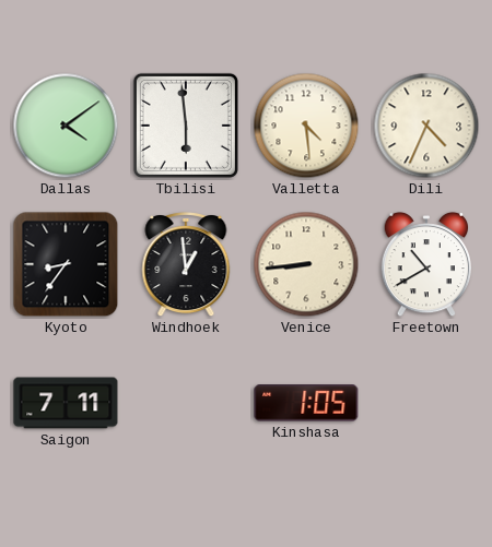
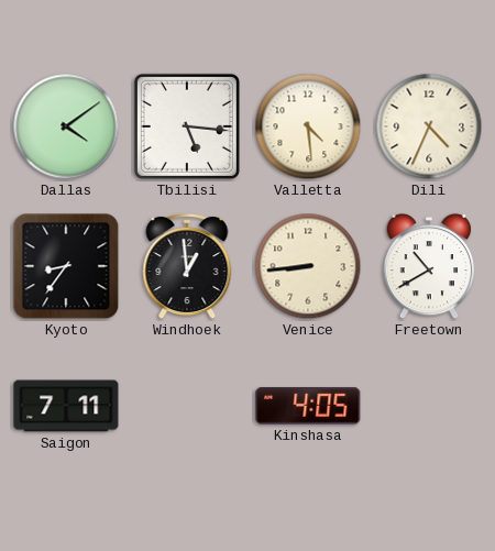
Tbilisi: 5:59 -> 5:16 (187, 126)
Kinshasa: 1:05 -> 4:05 (308, 406)
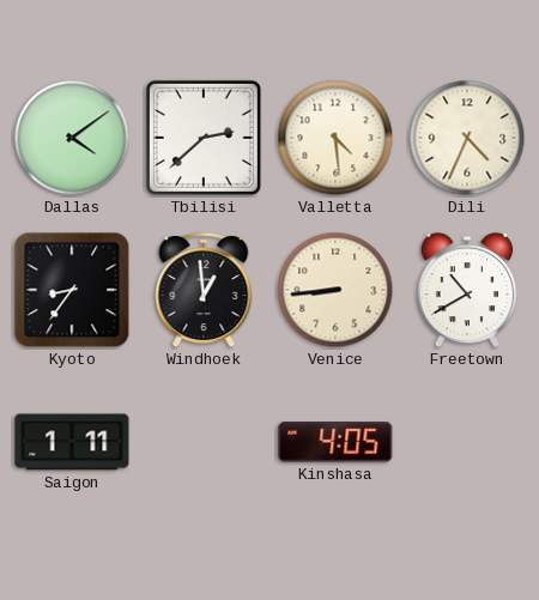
Tbilisi: 5:16 -> 2:38 (204, 138)
Saigon: 7:11 -> 1:11 (72, 442)
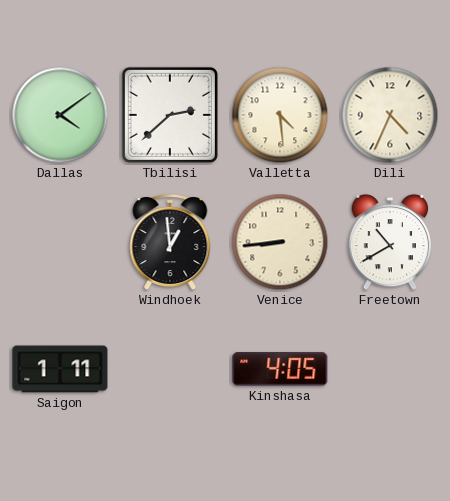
Kyoto: 8:36 -> none (72, 290)
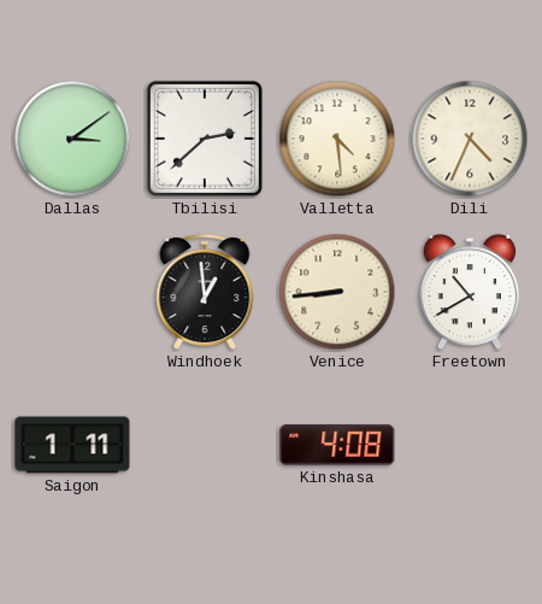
Dallas: 4:09 -> 3:09 (72, 139)
Kinshasa: 4:05 -> 4:08 (337, 445)
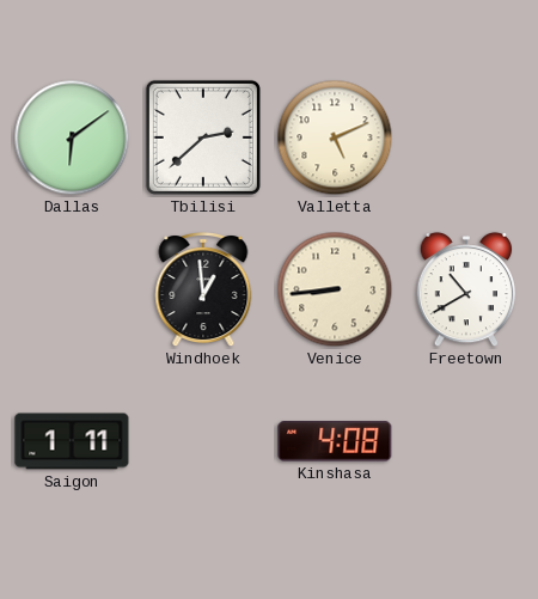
Dallas: 3:09 -> 6:09 (72, 137)
Valletta: 4:29 -> 5:11 (335, 137)
Dili: 4:34 -> none (470, 139)
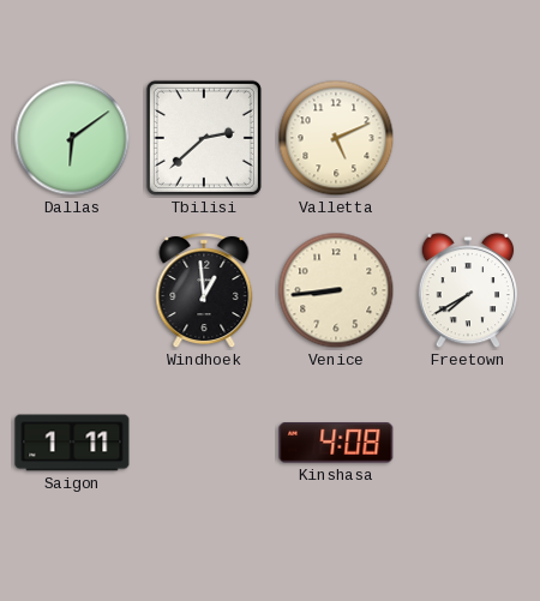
Freetown: 10:40 -> 7:40 (468, 290)
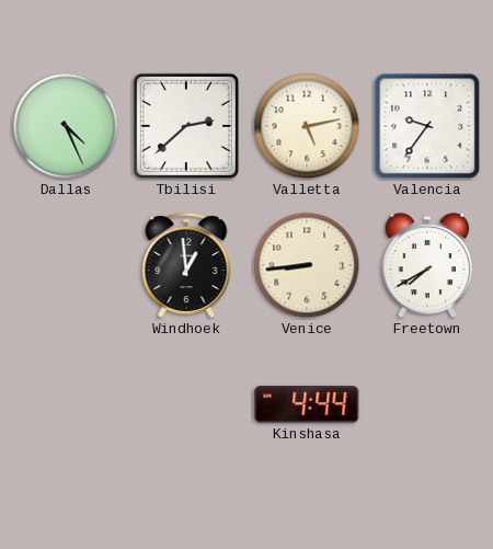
Dallas: 6:09 -> 4:26 (66, 126)
Valletta: 5:11 -> 5:13 (307, 126)
Valencia: none -> 9:36 (427, 126)
Saigon: 1:11 -> none (72, 443)
Kinshasa: 4:08 -> 4:44 (307, 404)
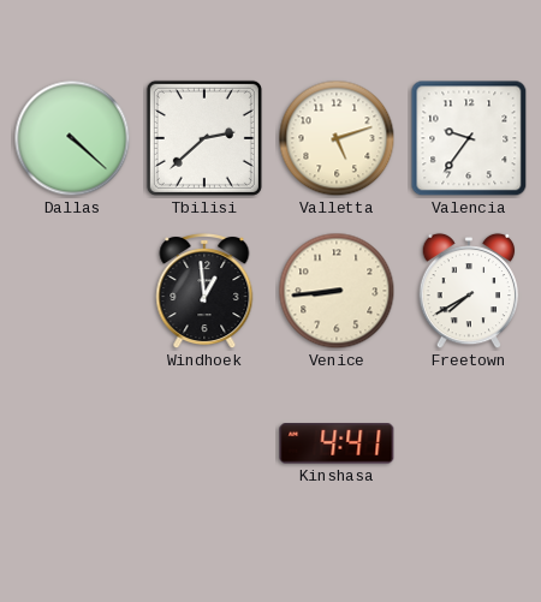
Dallas: 4:26 -> 4:22 (72, 138)
Valletta: 5:13 -> 5:12 (337, 138)
Kinshasa: 4:44 -> 4:41 (337, 443)
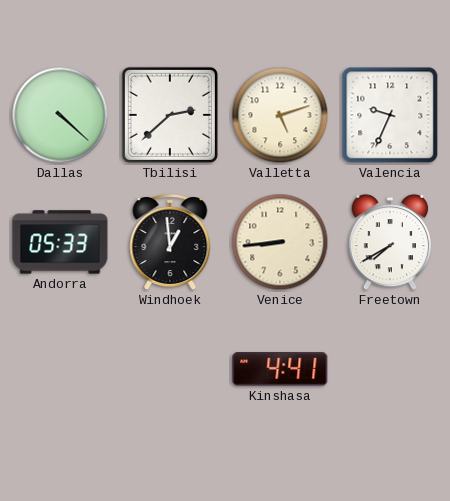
Valencia: 9:36 -> 9:34 (390, 115)
Andorra: none -> 05:33 (60, 242)
